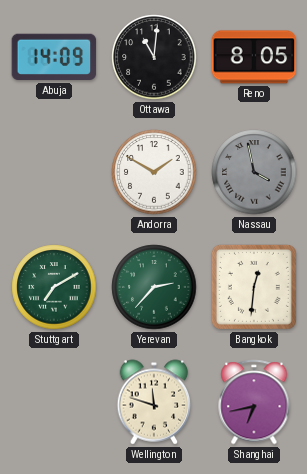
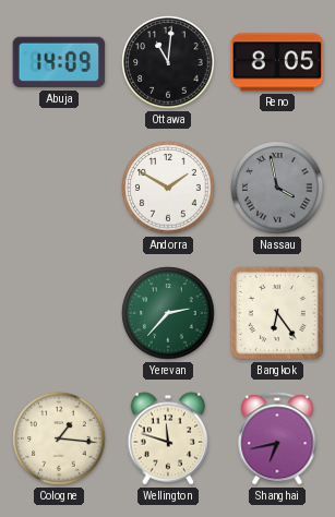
Stuttgart: 7:10 -> none (54, 287)
Bangkok: 12:31 -> 6:24 (277, 313)
Cologne: none -> 1:16 (59, 438)
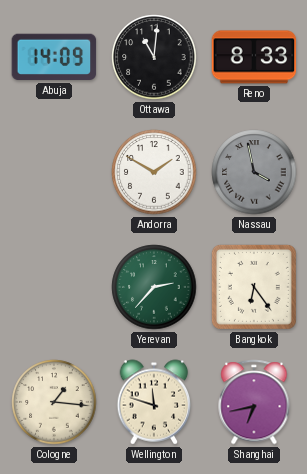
Reno: 8:05 -> 8:33 (254, 57)
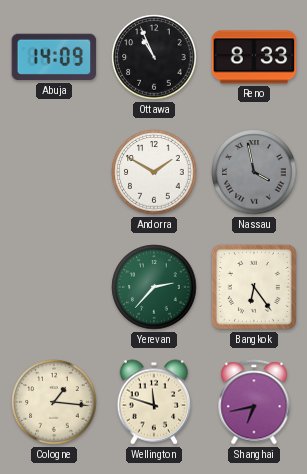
Ottawa: 11:01 -> 10:56 (154, 57)
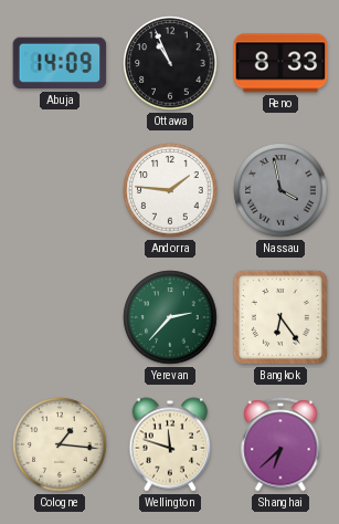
Andorra: 1:50 -> 1:46 (170, 190)
Shanghai: 6:43 -> 6:38 (280, 444)
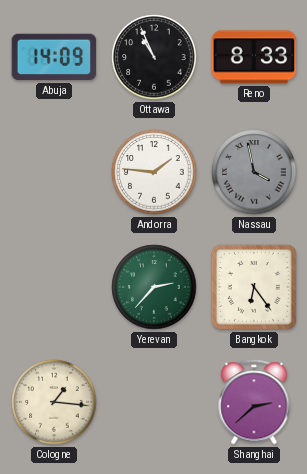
Wellington: 11:48 -> none (170, 444)
Shanghai: 6:38 -> 2:38 (254, 402)
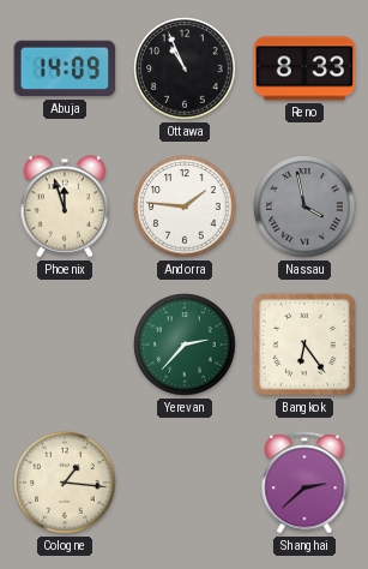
Phoenix: none -> 11:57 (65, 206)
